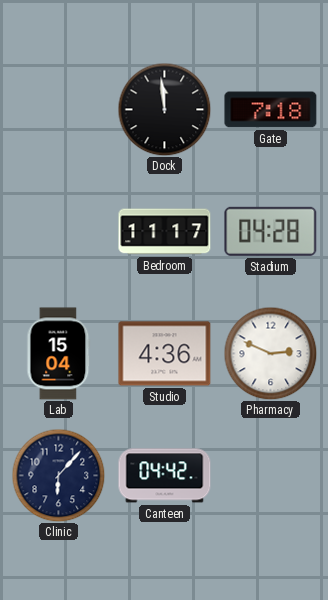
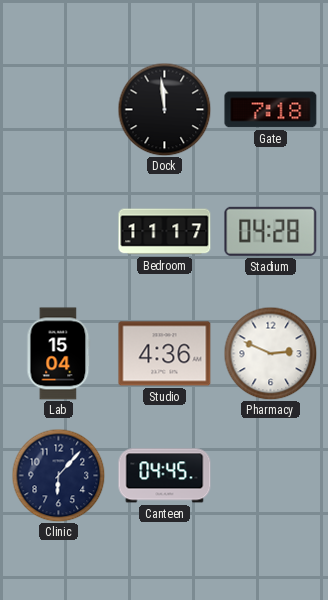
Canteen: 04:42 -> 04:45 (165, 476)
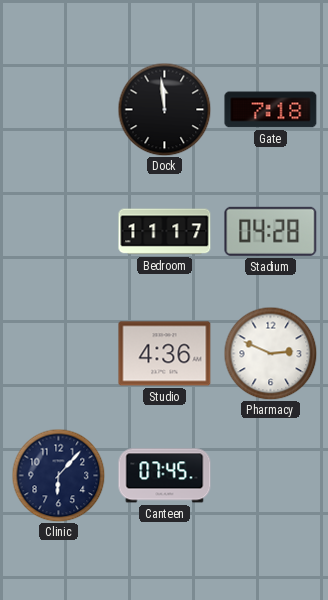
Lab: 15:04 -> none (59, 354)
Canteen: 04:45 -> 07:45 (165, 476)
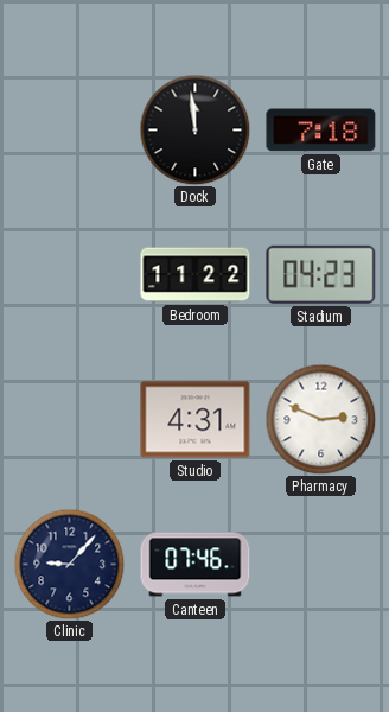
Bedroom: 11:17 -> 11:22 (196, 275)
Stadium: 04:28 -> 04:23 (321, 274)
Studio: 4:36 -> 4:31 (196, 420)
Clinic: 6:07 -> 9:07 (69, 564)
Canteen: 07:45 -> 07:46 (196, 565)
